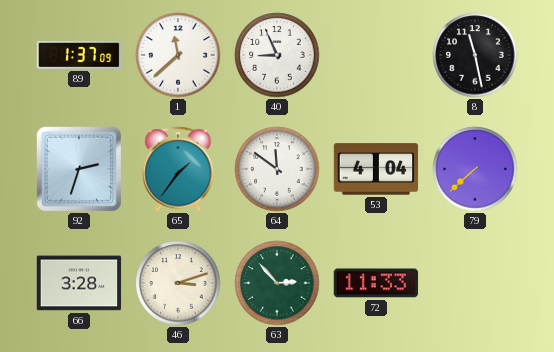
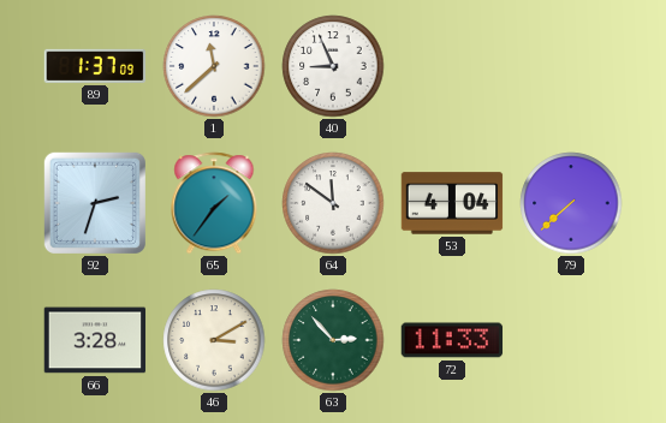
8: 11:28 -> none (475, 55)
46: 3:12 -> 3:10 (214, 340)
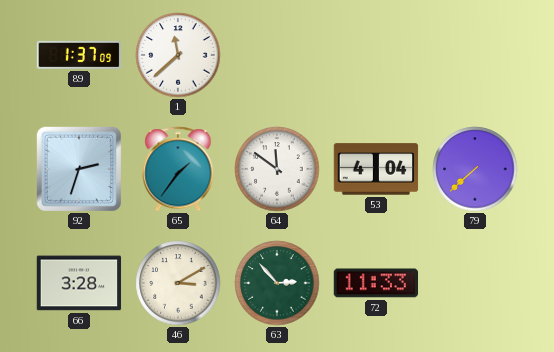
40: 8:56 -> none (333, 66)
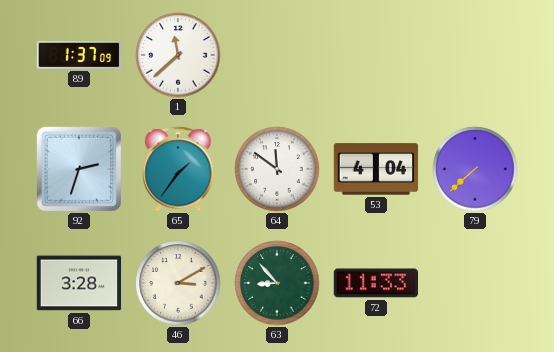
63: 2:53 -> 8:53 (277, 283)
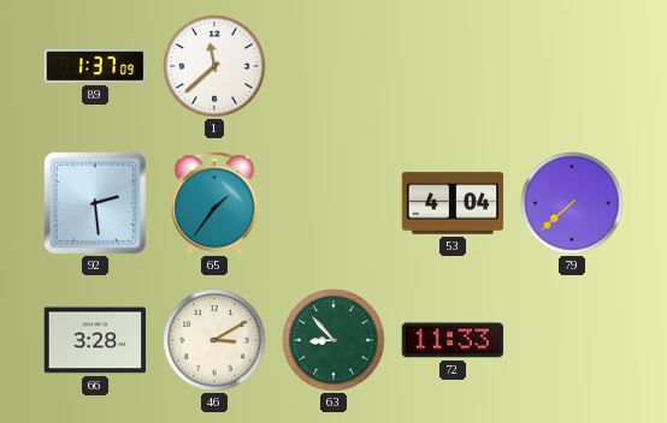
92: 2:33 -> 2:29 (95, 203)
64: 11:51 -> none (277, 169)
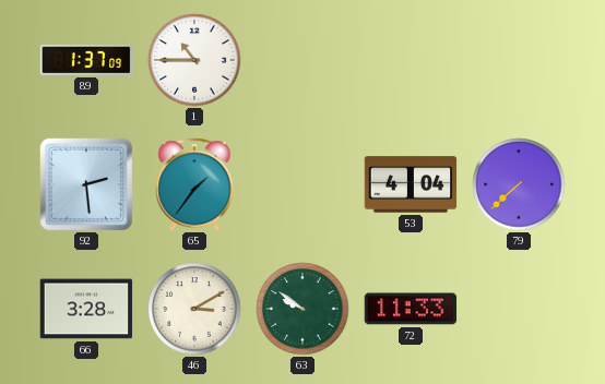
1: 11:38 -> 10:45 (194, 60)
63: 8:53 -> 9:51 (302, 309)
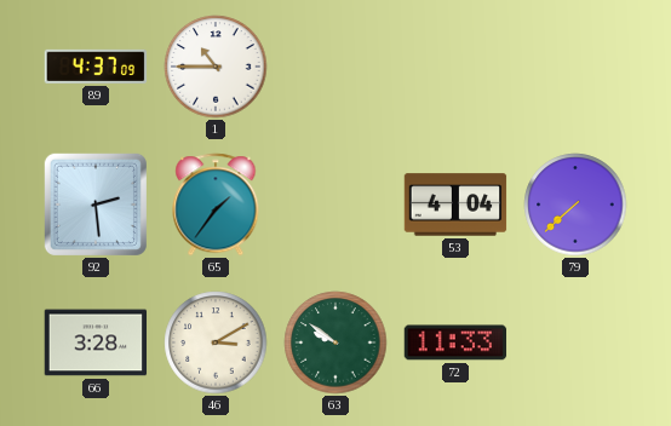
89: 1:37 -> 4:37 (96, 67)
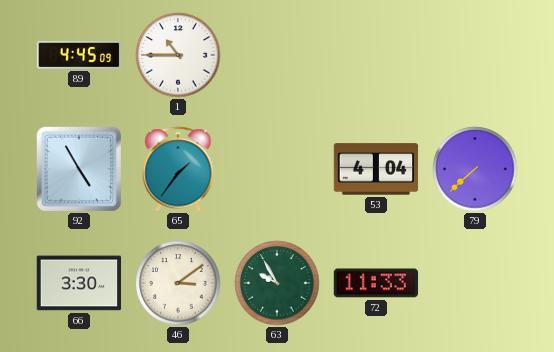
89: 4:37 -> 4:45 (79, 55)
92: 2:29 -> 4:55 (79, 169)
66: 3:28 -> 3:30 (79, 283)
46: 3:10 -> 3:09 (178, 283)
63: 9:51 -> 9:55 (277, 283)
